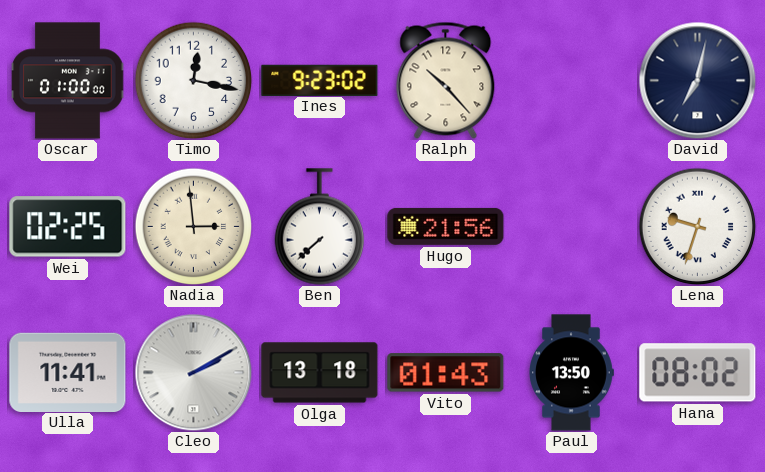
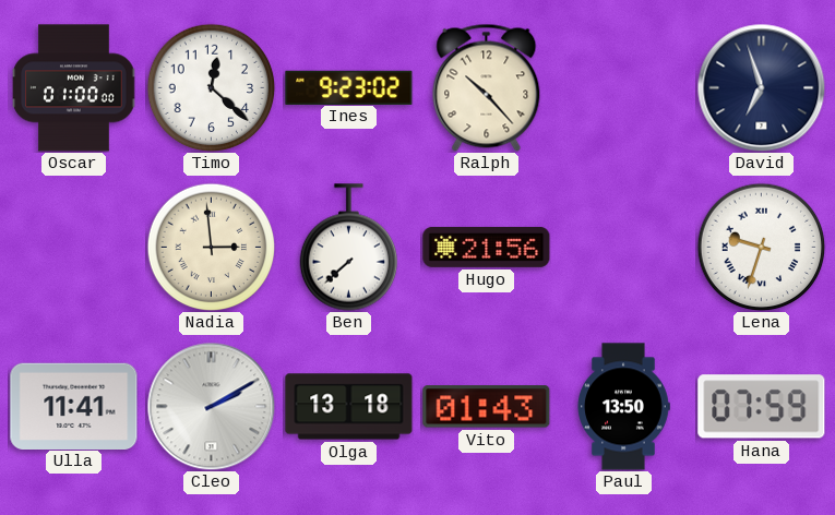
Timo: 12:17 -> 12:22 (211, 87)
David: 7:02 -> 6:57 (761, 87)
Wei: 02:25 -> none (68, 227)
Hana: 08:02 -> 07:59 (762, 407)
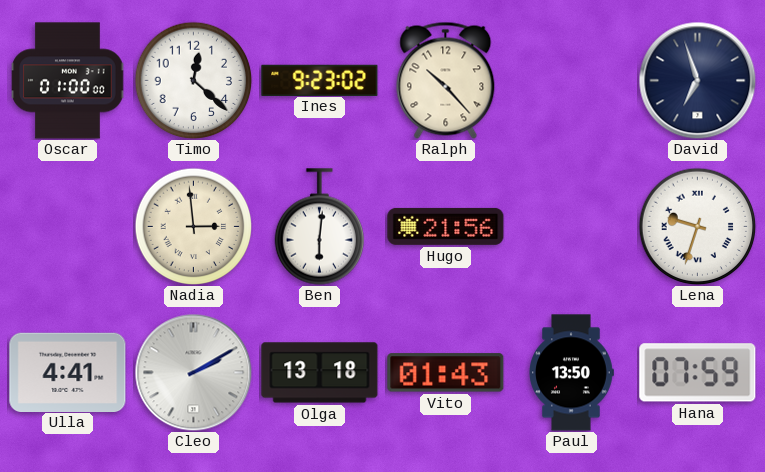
Ben: 7:38 -> 6:01 (319, 227)
Ulla: 11:41 -> 4:41 (68, 372)
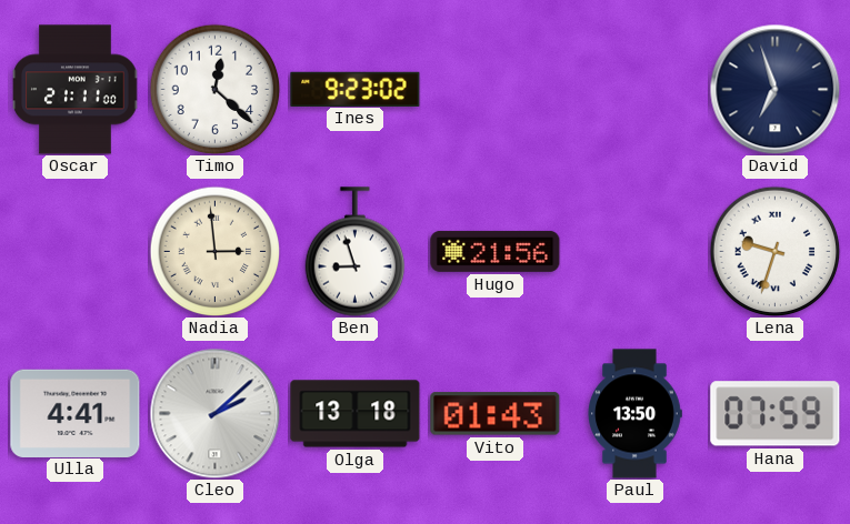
Oscar: 01:00 -> 21:11 (76, 90)
Ralph: 10:23 -> none (446, 80)
Ben: 6:01 -> 8:57 (354, 252)
Cleo: 2:10 -> 2:08 (214, 413)
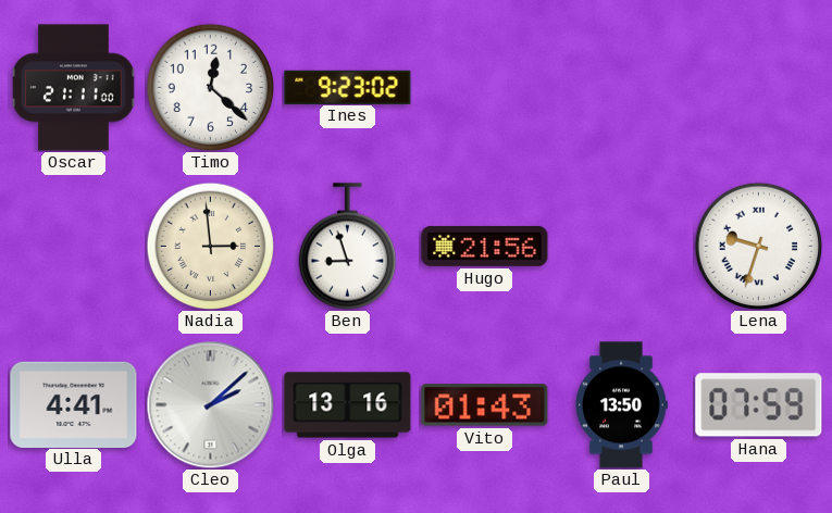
David: 6:57 -> none (774, 89)
Olga: 13:18 -> 13:16 (348, 405)
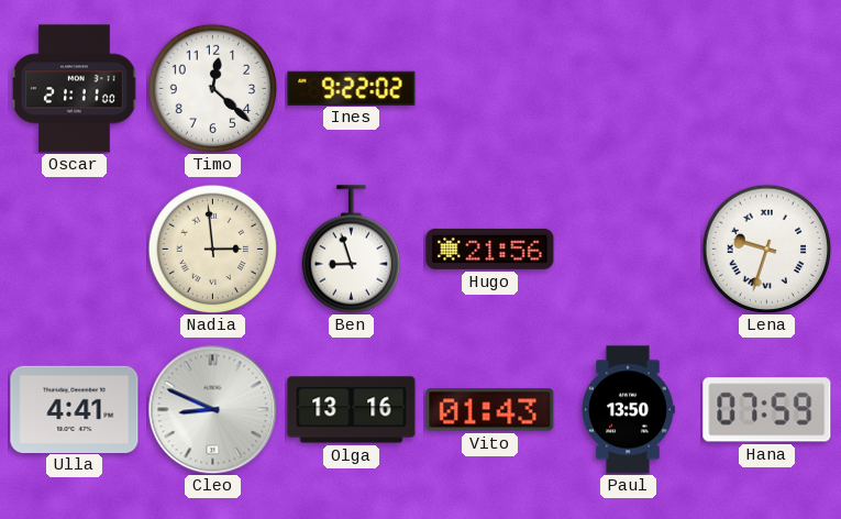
Ines: 9:23 -> 9:22 (352, 88)
Cleo: 2:08 -> 8:49 (212, 409)
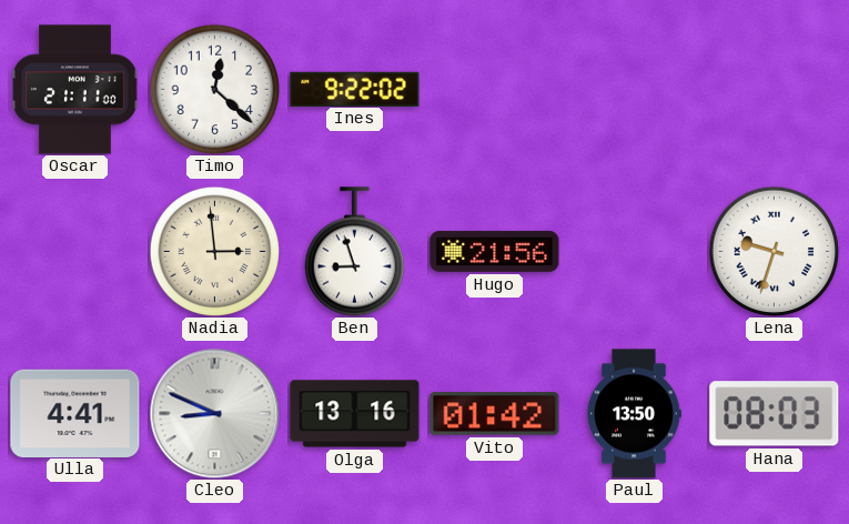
Vito: 01:43 -> 01:42 (495, 414)
Hana: 07:59 -> 08:03 (775, 414)
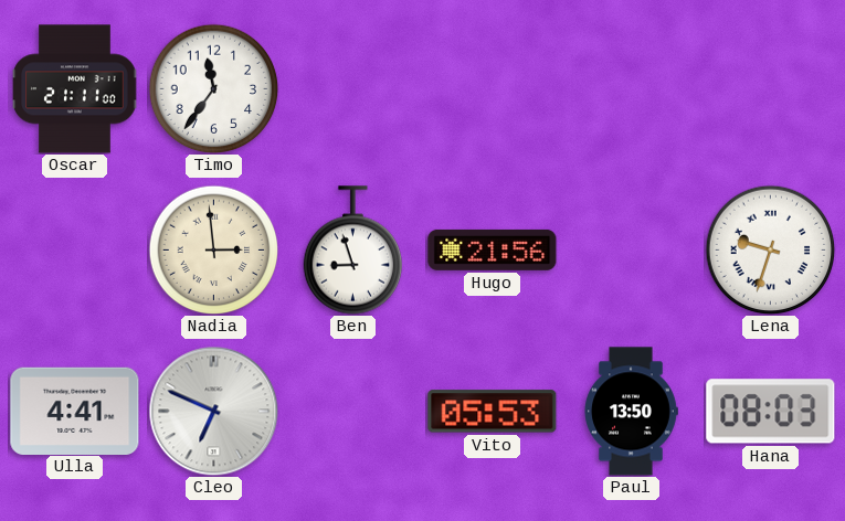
Timo: 12:22 -> 11:36 (213, 88)
Ines: 9:22 -> none (355, 89)
Cleo: 8:49 -> 6:49 (213, 411)
Olga: 13:16 -> none (355, 414)
Vito: 01:42 -> 05:53 (493, 412)
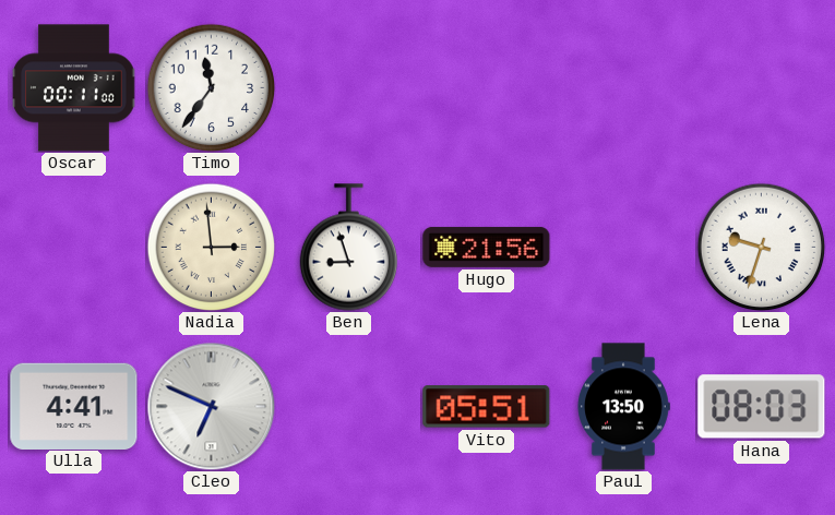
Oscar: 21:11 -> 00:11 (74, 88)
Vito: 05:53 -> 05:51 (487, 407)
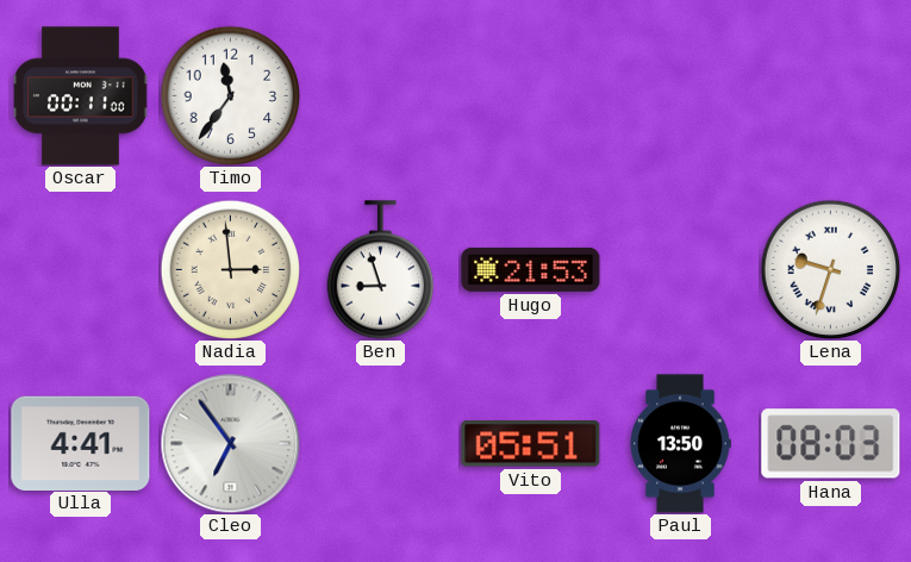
Hugo: 21:56 -> 21:53 (531, 269)
Cleo: 6:49 -> 6:54 (230, 443)
